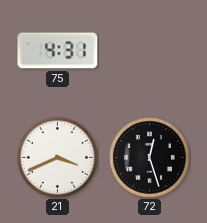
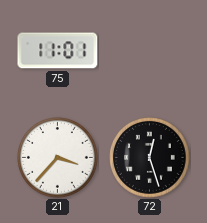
75: 4:31 -> 11:01 (58, 51)
21: 3:41 -> 3:37 (58, 158)
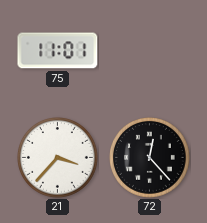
72: 12:27 -> 12:23 (150, 158)
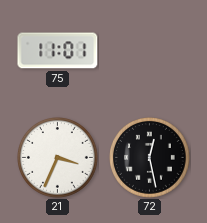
21: 3:37 -> 3:34 (58, 158)
72: 12:23 -> 12:28 (150, 158)
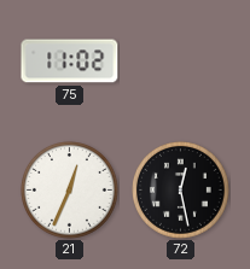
75: 11:01 -> 11:02 (70, 62)
21: 3:34 -> 12:34 (70, 191)
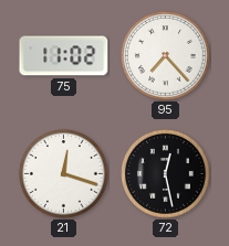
95: none -> 7:23 (166, 56)
21: 12:34 -> 12:18 (64, 174)
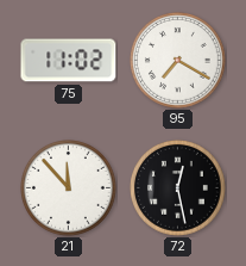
95: 7:23 -> 7:20 (178, 61)
21: 12:18 -> 11:53 (69, 188)
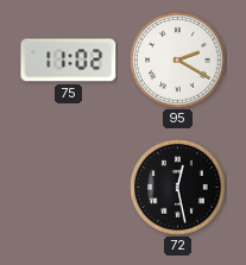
95: 7:20 -> 2:20 (178, 61)
21: 11:53 -> none (69, 188)
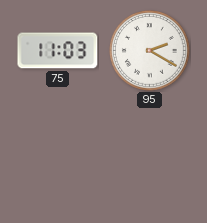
75: 11:02 -> 11:03 (58, 51)
72: 12:28 -> none (178, 188)
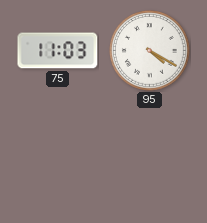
95: 2:20 -> 4:20 (150, 51)
